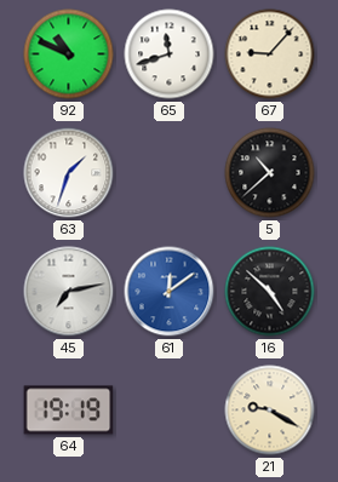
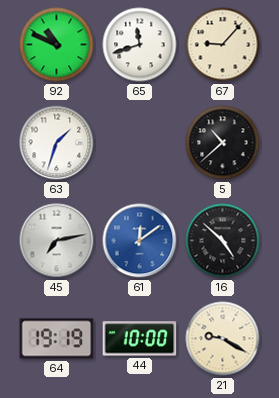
44: none -> 10:00 (140, 339)
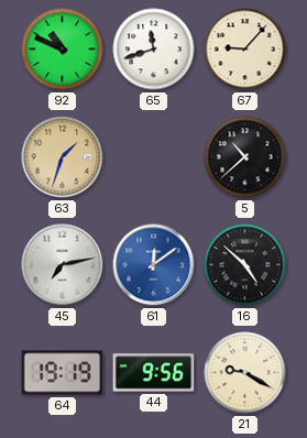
63 dial: white -> champagne (63, 157)
44: 10:00 -> 9:56 (154, 373)
